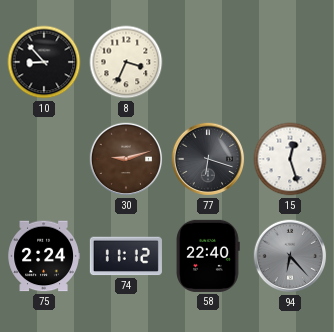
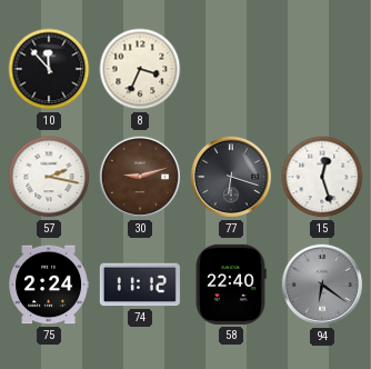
10: 8:53 -> 11:53 (49, 69)
57: none -> 2:17 (49, 177)
94: 6:23 -> 6:21 (322, 285)
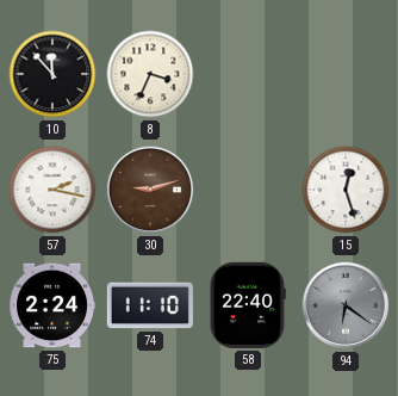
77: 6:18 -> none (231, 177)
74: 11:12 -> 11:10 (150, 305)
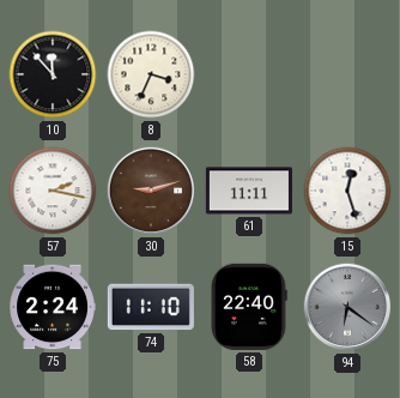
61: none -> 11:11 (249, 191)
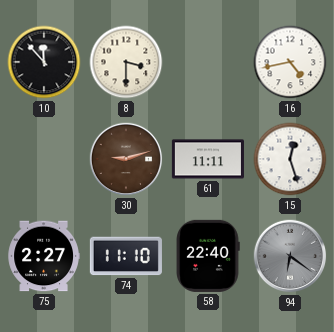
8: 3:34 -> 3:30 (126, 62)
16: none -> 4:43 (290, 62)
57: 2:17 -> none (53, 191)
75: 2:24 -> 2:27 (44, 256)
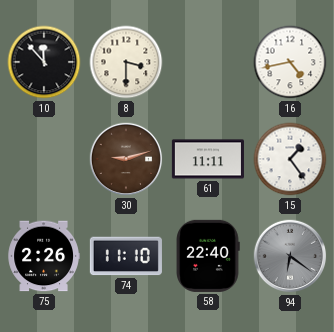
15: 12:27 -> 1:24 (290, 159)
75: 2:27 -> 2:26 (44, 256)
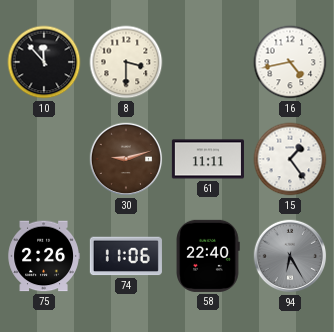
74: 11:10 -> 11:06 (126, 256)
94: 6:21 -> 6:25 (290, 256)
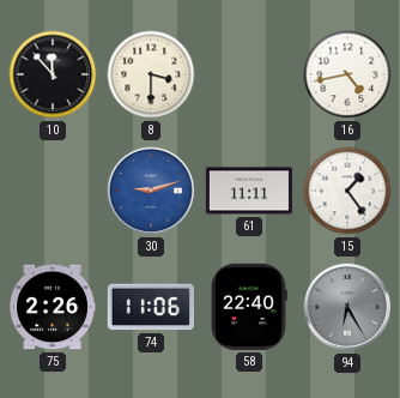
30 dial: brown -> blue (151, 191)
